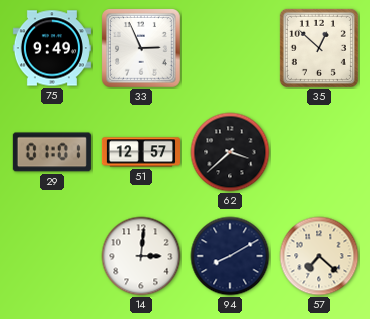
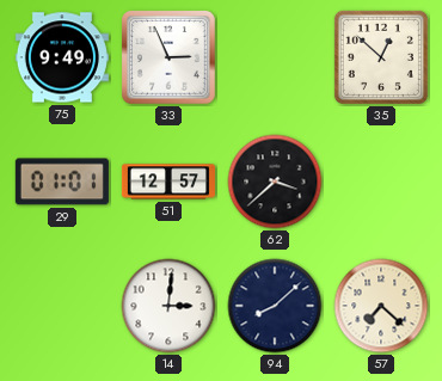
94: 8:10 -> 8:08 (275, 306)
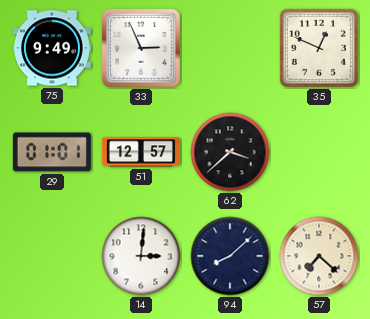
35: 12:52 -> 12:49 (319, 48)
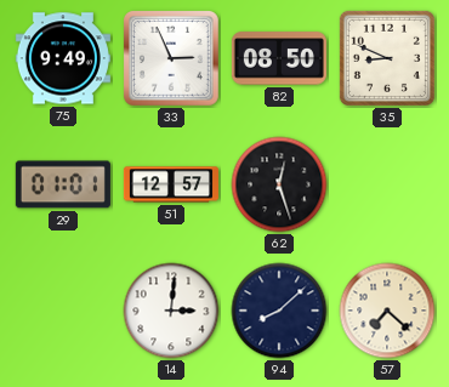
82: none -> 08:50 (279, 58)
35: 12:49 -> 8:49 (387, 58)
62: 3:38 -> 12:27 (279, 184)
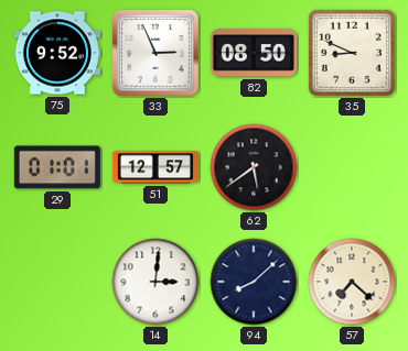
75: 9:49 -> 9:52 (57, 53)
62: 12:27 -> 5:39 (254, 167)
